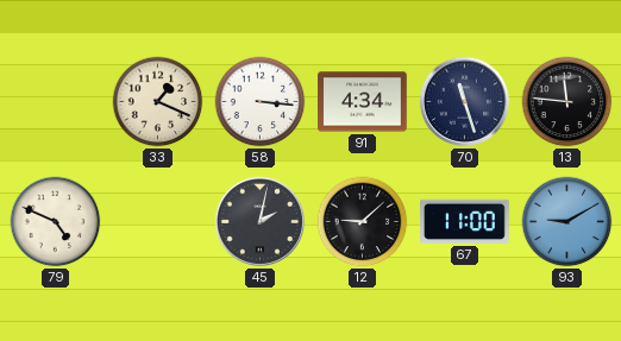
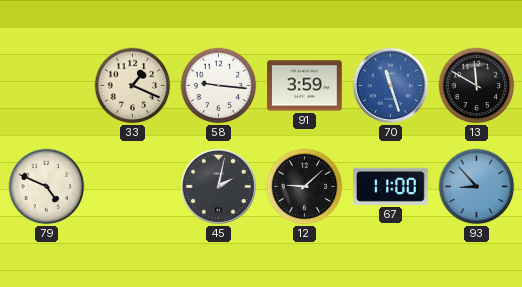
58: 3:16 -> 9:16 (219, 86)
91: 4:34 -> 3:59 (305, 86)
70 dial: navy -> blue (390, 85)
13: 11:46 -> 11:50 (477, 86)
93: 9:10 -> 8:53 (477, 187)
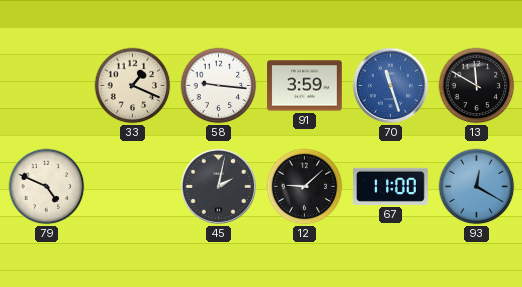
93: 8:53 -> 12:20 (477, 187)
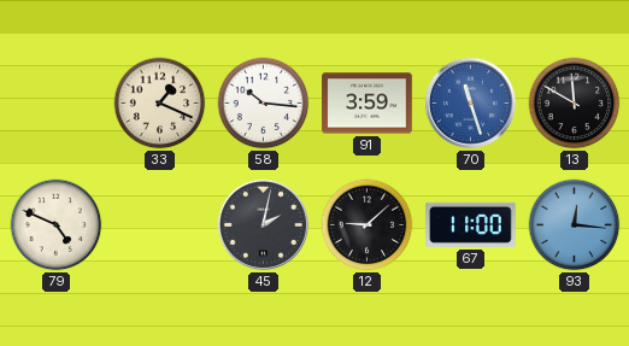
58: 9:16 -> 10:16 (264, 104)
93: 12:20 -> 12:16 (575, 225)
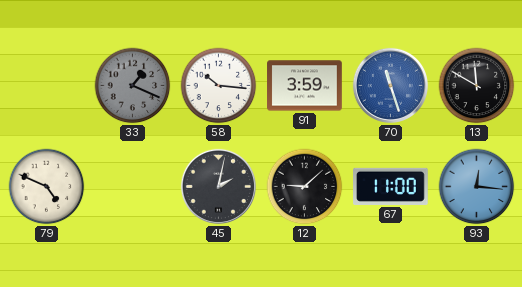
33 dial: cream -> grey (133, 86)
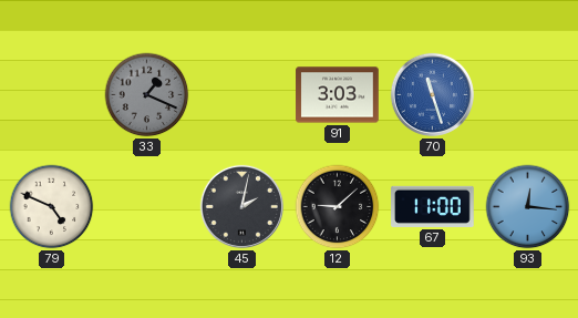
58: 10:16 -> none (219, 86)
91: 3:59 -> 3:03 (338, 95)
13: 11:50 -> none (477, 86)
